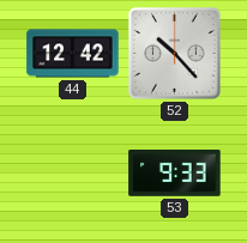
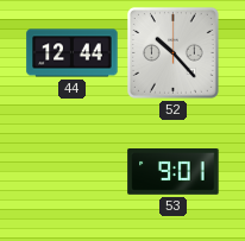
44: 12:42 -> 12:44 (73, 53)
53: 9:33 -> 9:01 (174, 172)
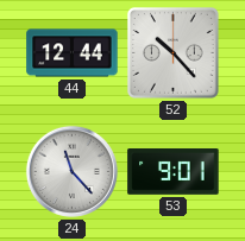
24: none -> 11:23 (71, 171)
